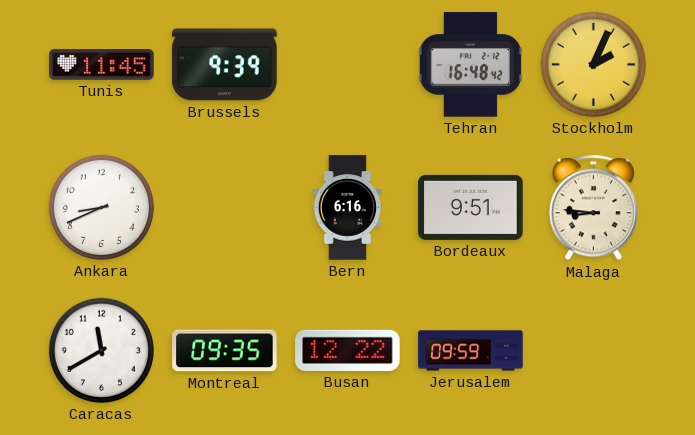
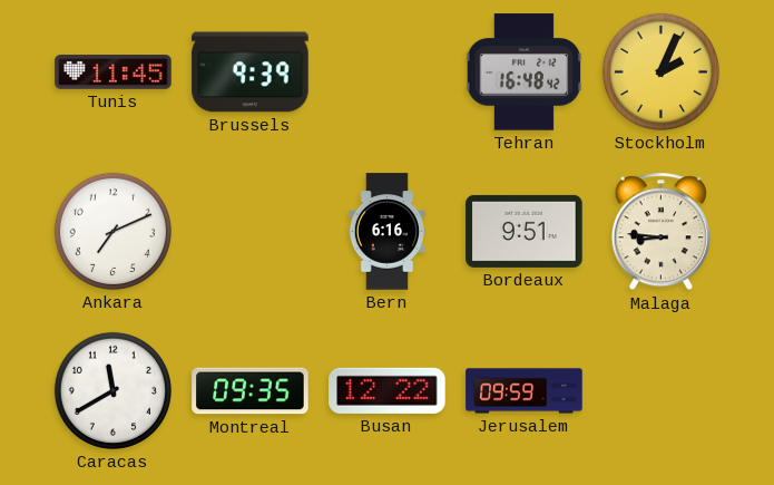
Ankara: 8:41 -> 7:11 (112, 231)
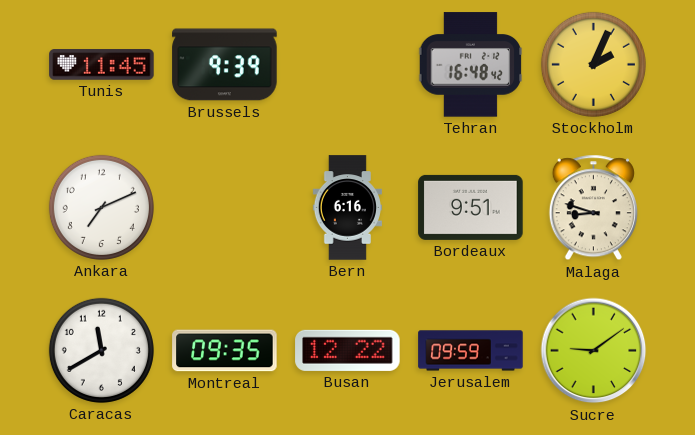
Malaga: 8:46 -> 8:48 (593, 208)
Sucre: none -> 9:09 (594, 351)
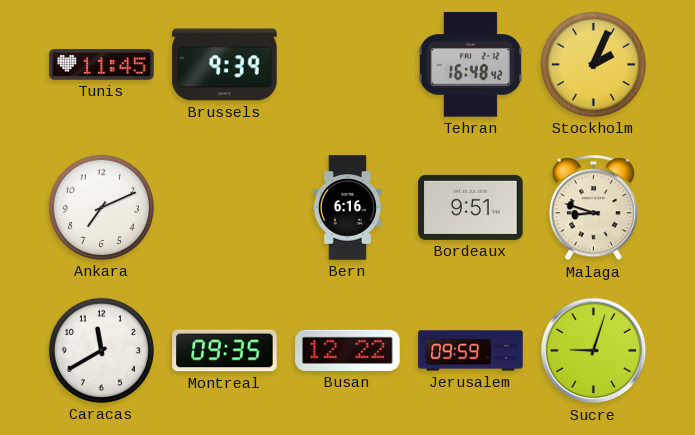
Sucre: 9:09 -> 9:03 (594, 351)
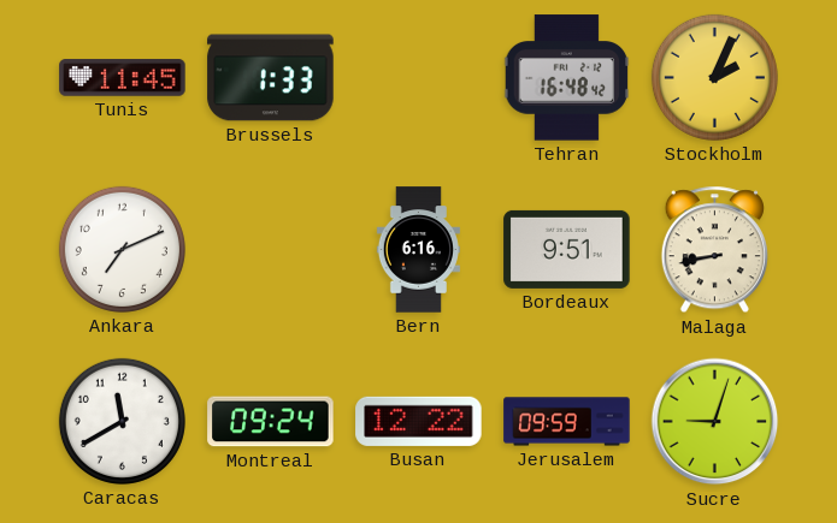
Brussels: 9:39 -> 1:33 (271, 78)
Malaga: 8:48 -> 8:43 (714, 250)
Montreal: 09:35 -> 09:24 (271, 422)
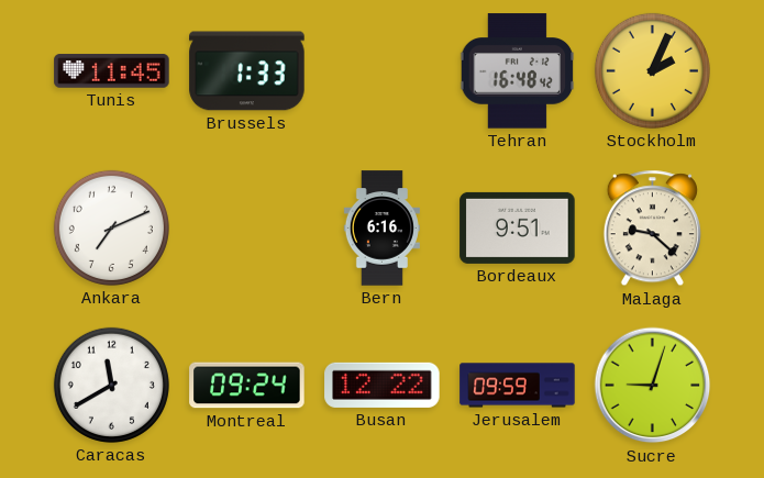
Malaga: 8:43 -> 9:22 (652, 229)
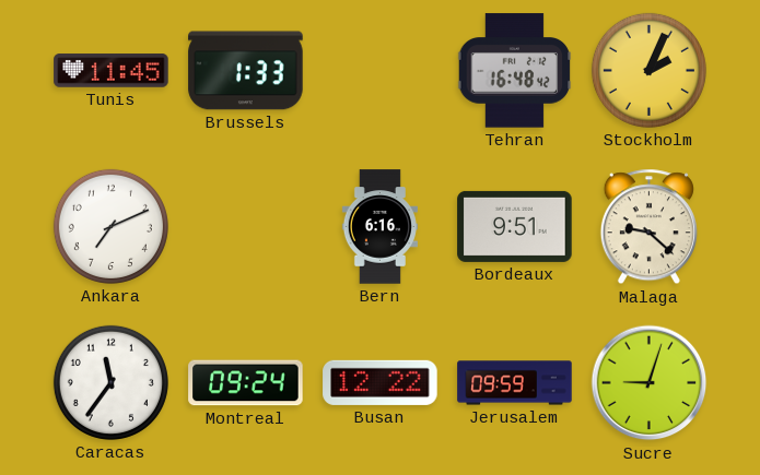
Caracas: 11:40 -> 11:36 (110, 382)
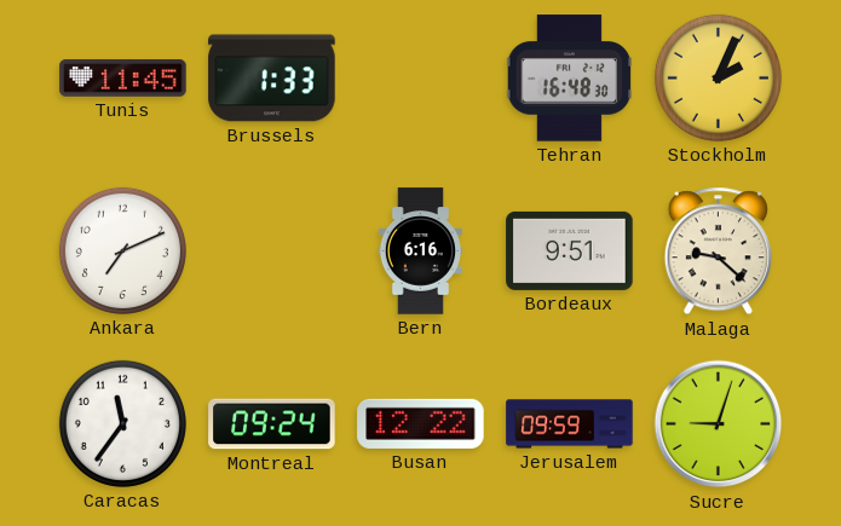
Tehran: 16:48:42 -> 16:48:30 (570, 79)
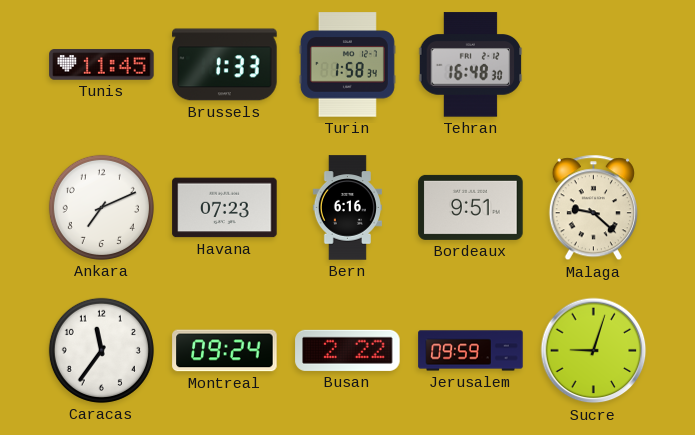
Turin: none -> 1:58 (347, 65)
Stockholm: 2:04 -> none (718, 77)
Havana: none -> 07:23 (225, 208)
Busan: 12:22 -> 2:22 (348, 350)
